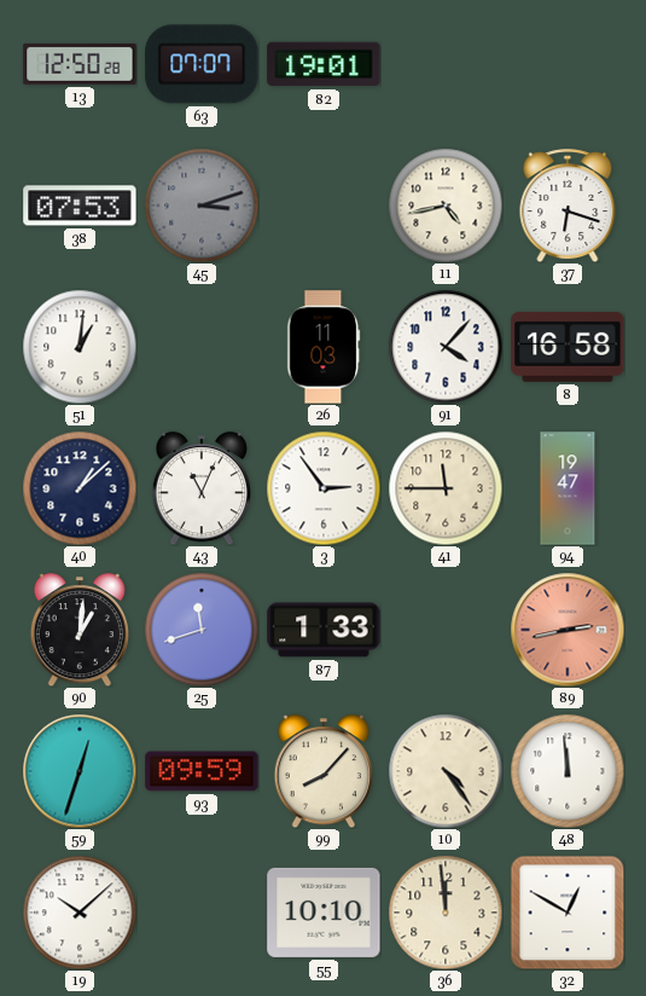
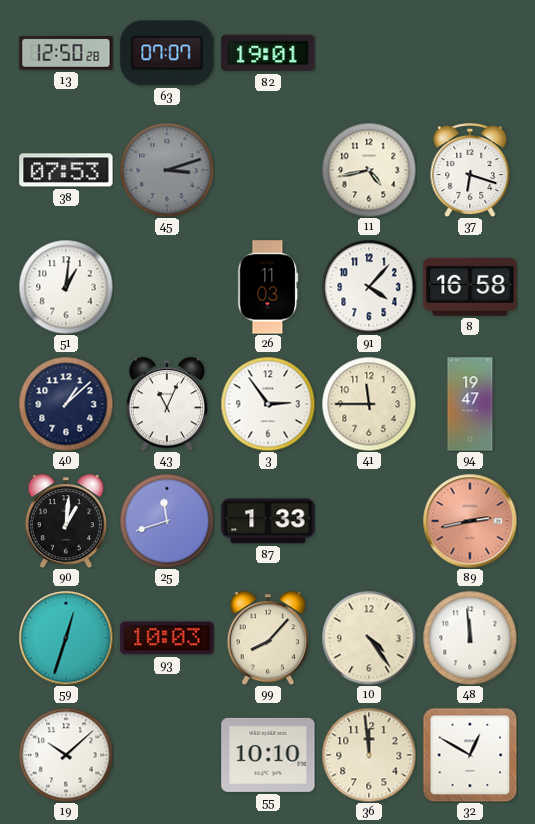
93: 09:59 -> 10:03 (167, 638)
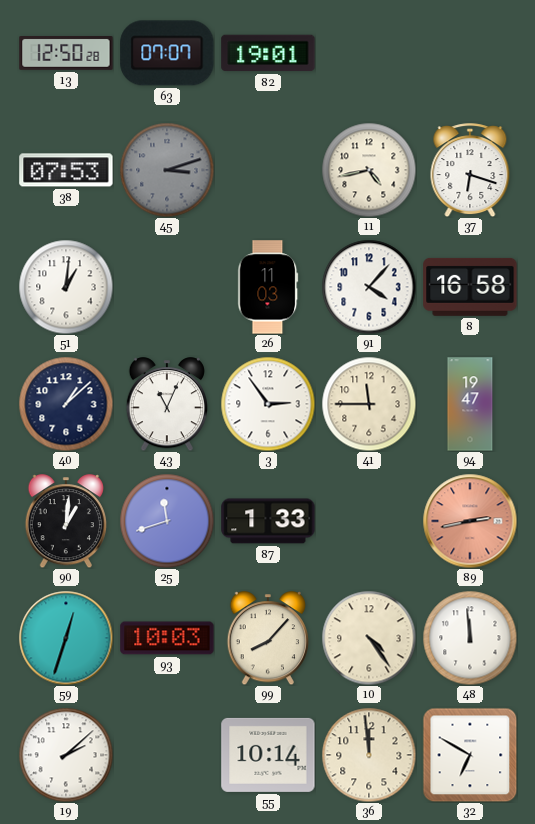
19: 10:08 -> 2:08 (66, 755)
55: 10:10 -> 10:14 (268, 755)
32: 12:50 -> 6:50 (470, 755)
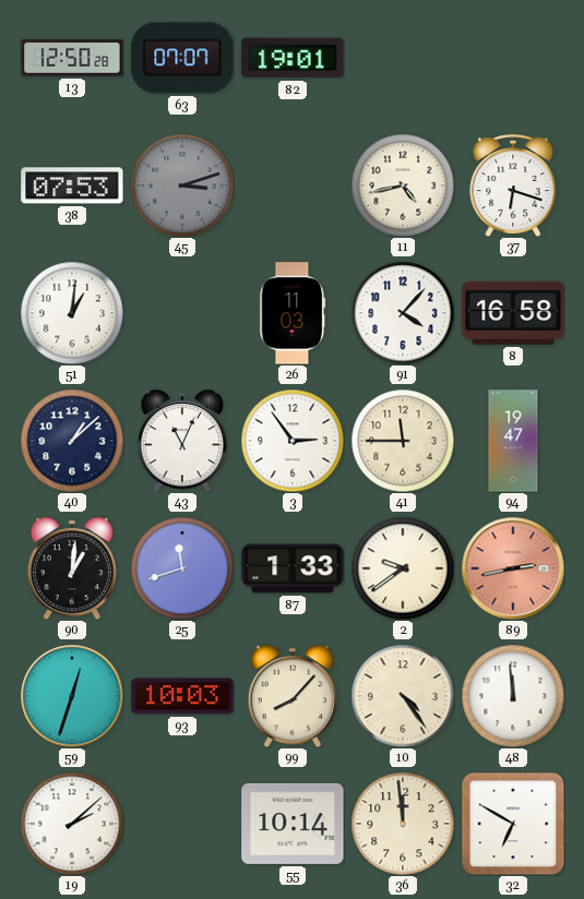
2: none -> 9:39 (403, 568)
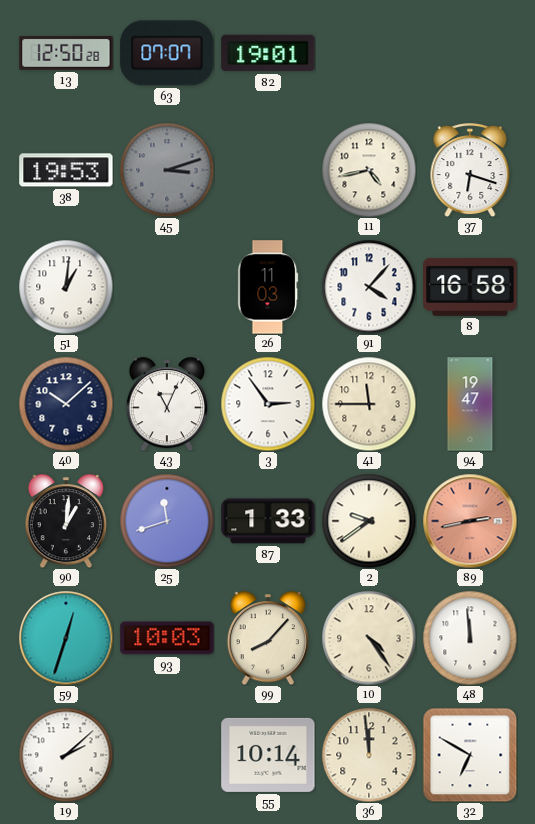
38: 07:53 -> 19:53 (66, 170)
40: 1:08 -> 10:08 (66, 404)
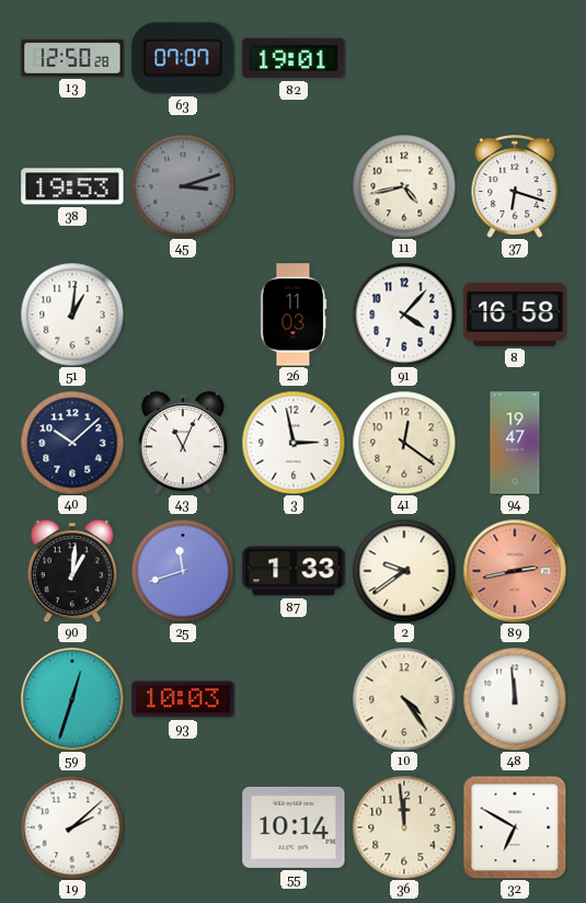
3: 2:54 -> 2:58 (294, 443)
41: 11:45 -> 12:21 (404, 443)
99: 8:07 -> none (267, 638)
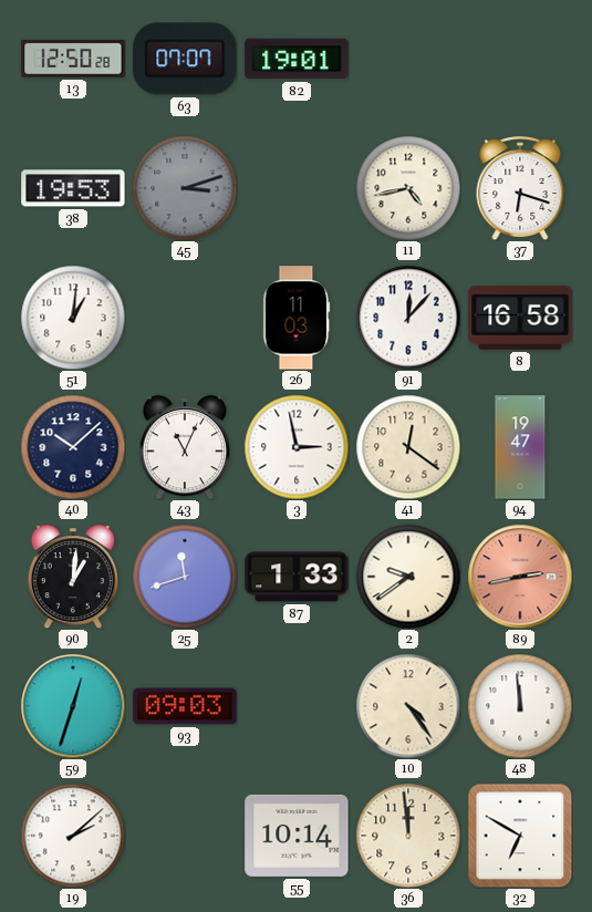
91: 4:07 -> 12:07 (408, 318)
93: 10:03 -> 09:03 (185, 706)
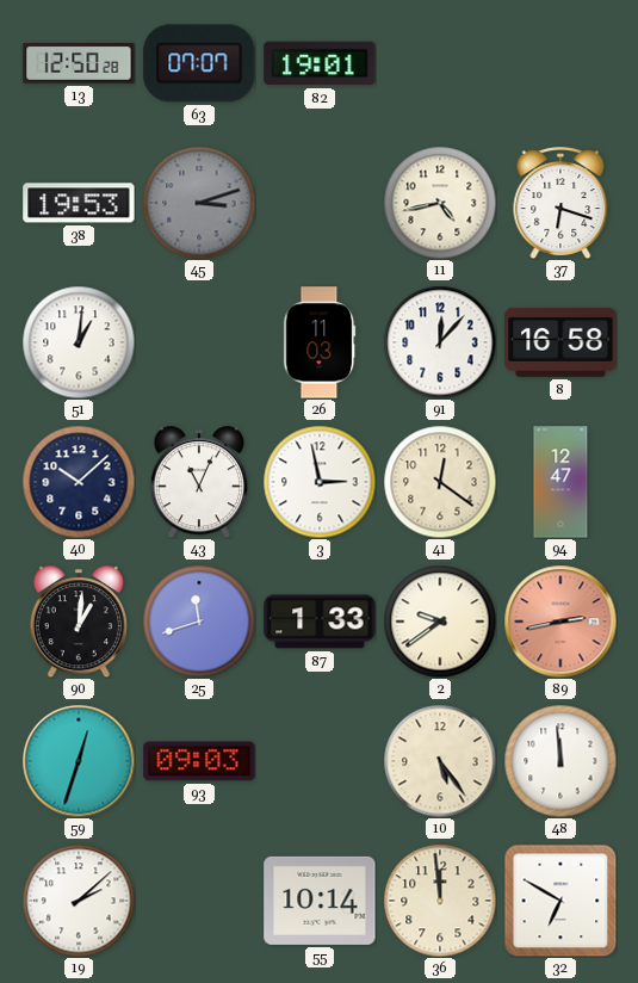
94: 19:47 -> 12:47 (560, 482)
10: 4:24 -> 5:24 (440, 761)
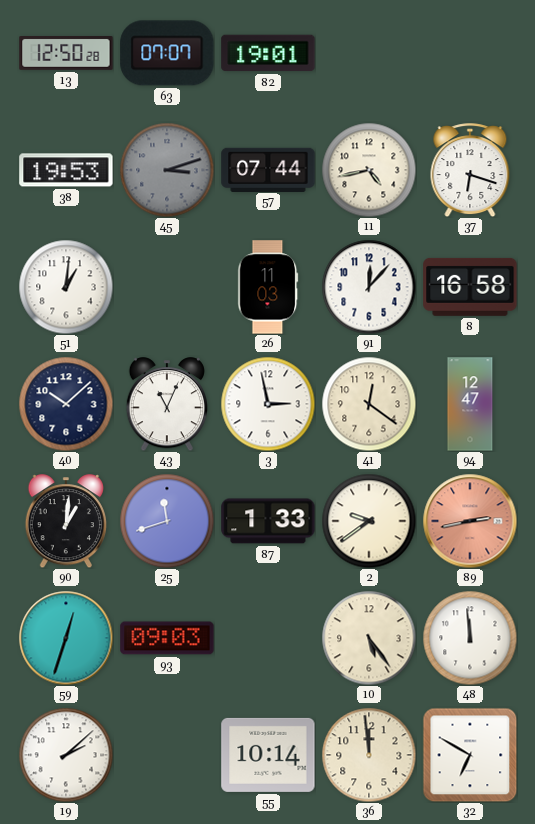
57: none -> 07:44 (268, 169)
